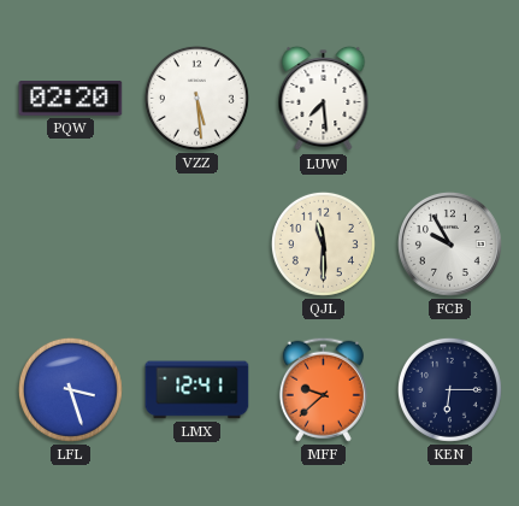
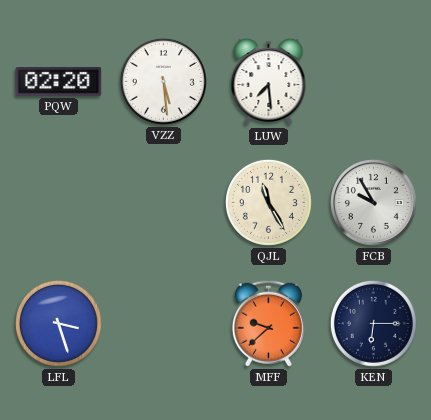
QJL: 11:30 -> 11:25 (268, 202)
LMX: 12:41 -> none (197, 390)
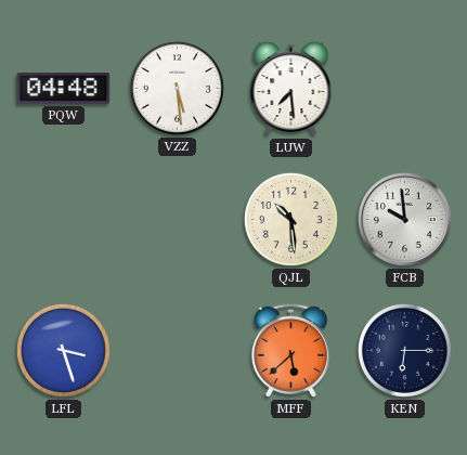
PQW: 02:20 -> 04:48 (64, 89)
QJL: 11:25 -> 10:29 (290, 219)
FCB: 9:55 -> 9:59 (404, 219)
MFF: 9:38 -> 5:38 (290, 350)
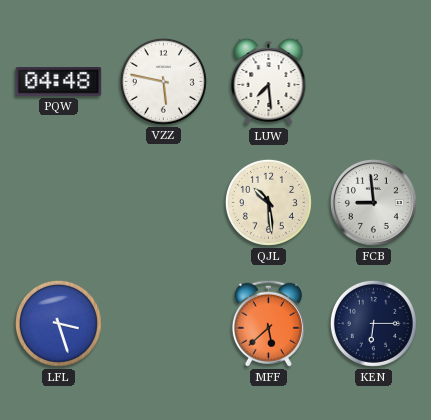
VZZ: 5:29 -> 5:47 (163, 81)
FCB: 9:59 -> 8:59 (373, 202)
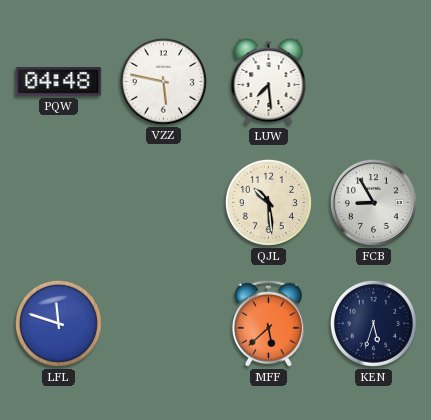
FCB: 8:59 -> 8:55 (373, 202)
LFL: 3:27 -> 11:48 (58, 323)
KEN: 6:15 -> 5:33 (373, 323)
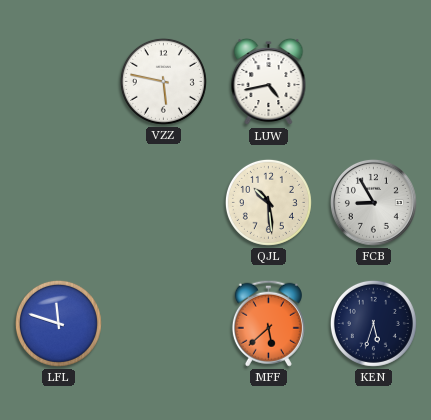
PQW: 04:48 -> none (59, 82)
LUW: 7:29 -> 4:43 (269, 82)
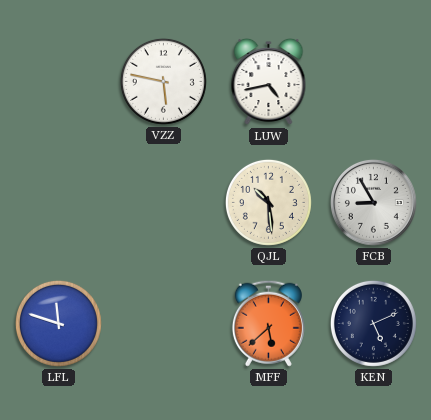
KEN: 5:33 -> 5:11 (373, 323)
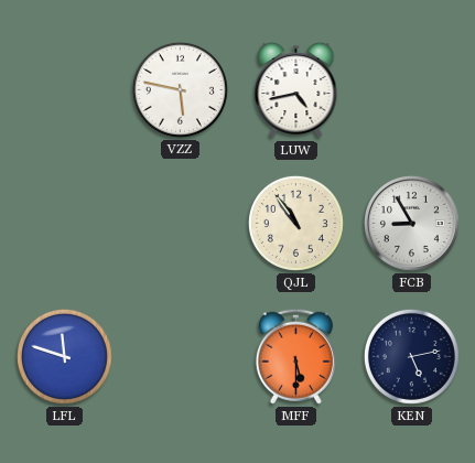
QJL: 10:29 -> 10:54 (295, 223)
MFF: 5:38 -> 5:30 (295, 356)
KEN: 5:11 -> 5:13 (411, 356)
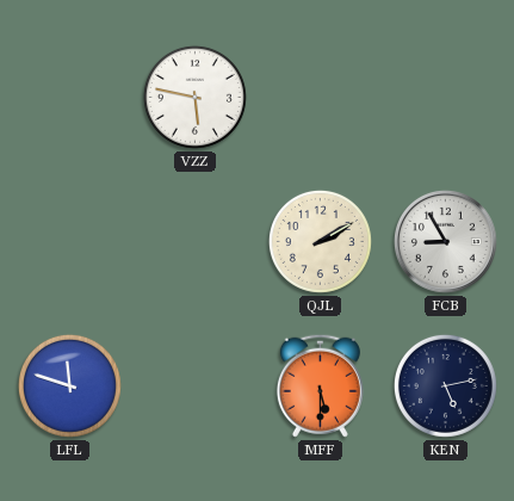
LUW: 4:43 -> none (296, 90)
QJL: 10:54 -> 2:10 (320, 241)
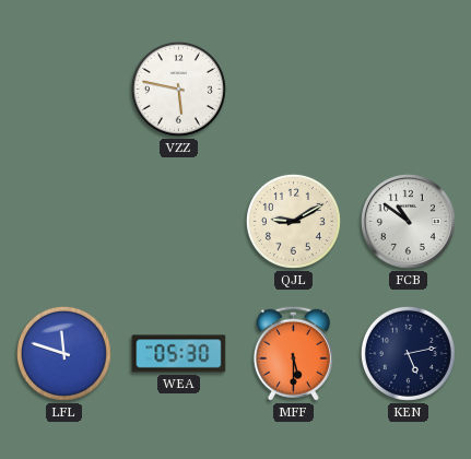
QJL: 2:10 -> 9:10 (293, 221)
FCB: 8:55 -> 10:51 (408, 221)
WEA: none -> 05:30 (179, 354)
